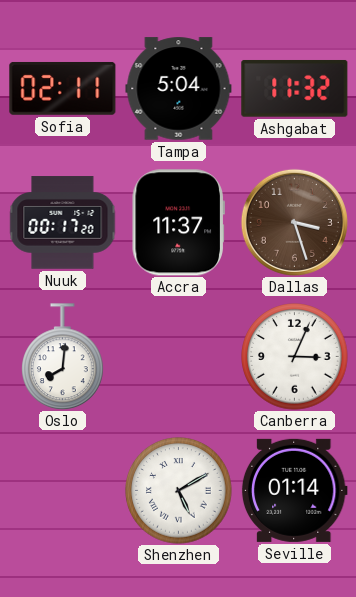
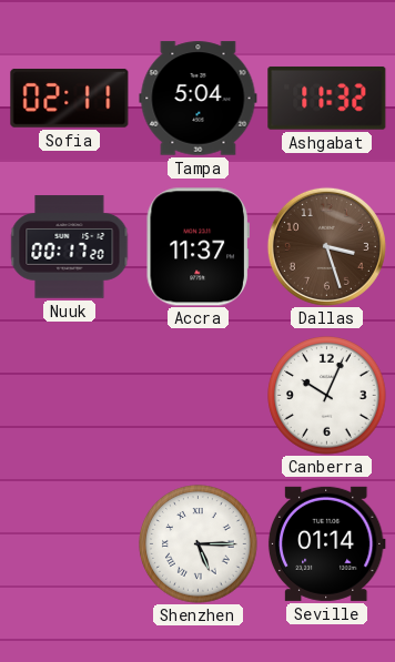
Oslo: 8:01 -> none (63, 357)
Canberra: 3:04 -> 10:04 (327, 396)
Shenzhen: 5:10 -> 5:15 (199, 544)
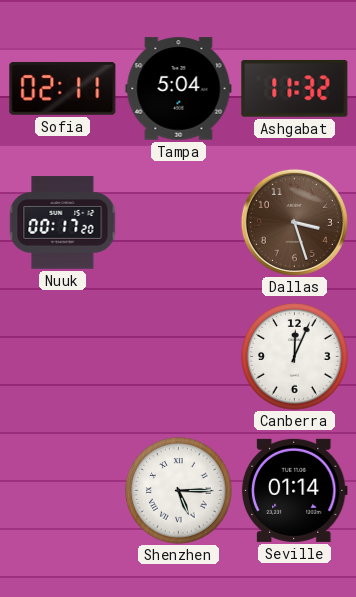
Accra: 11:37 -> none (197, 247)
Canberra: 10:04 -> 12:04 (295, 357)
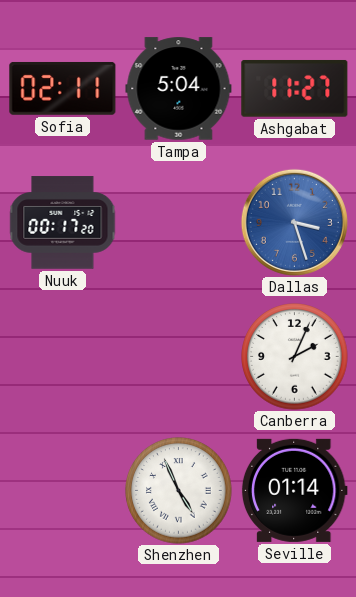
Ashgabat: 11:32 -> 11:27 (295, 89)
Dallas dial: brown -> blue (294, 222)
Canberra: 12:04 -> 2:04 (295, 357)
Shenzhen: 5:15 -> 4:56 (179, 491)
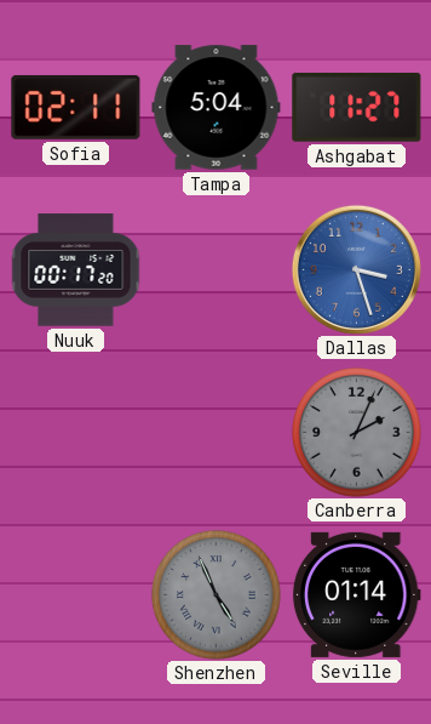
Canberra dial: white -> grey (357, 433)
Shenzhen dial: white -> grey (217, 595)
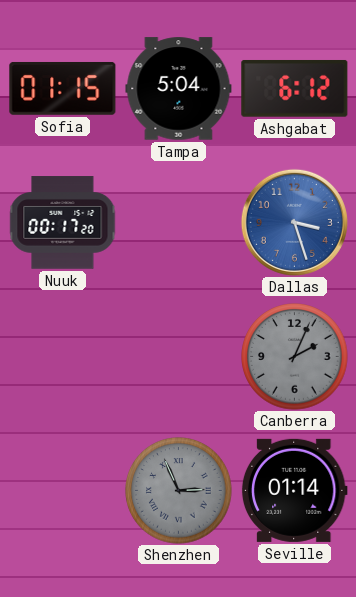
Sofia: 02:11 -> 01:15 (63, 88)
Ashgabat: 11:27 -> 6:12 (295, 89)
Shenzhen: 4:56 -> 2:56 (179, 491)
